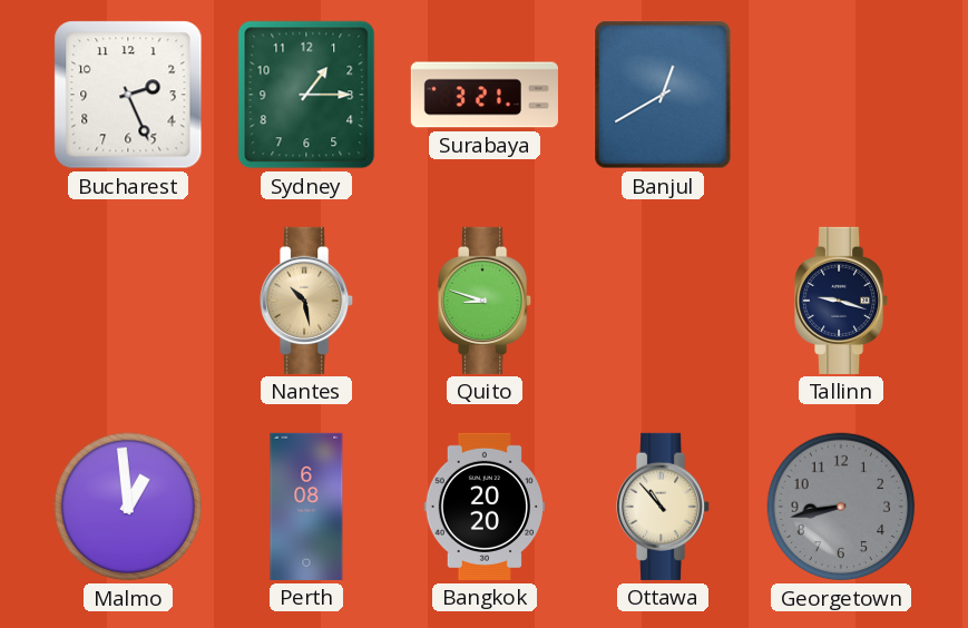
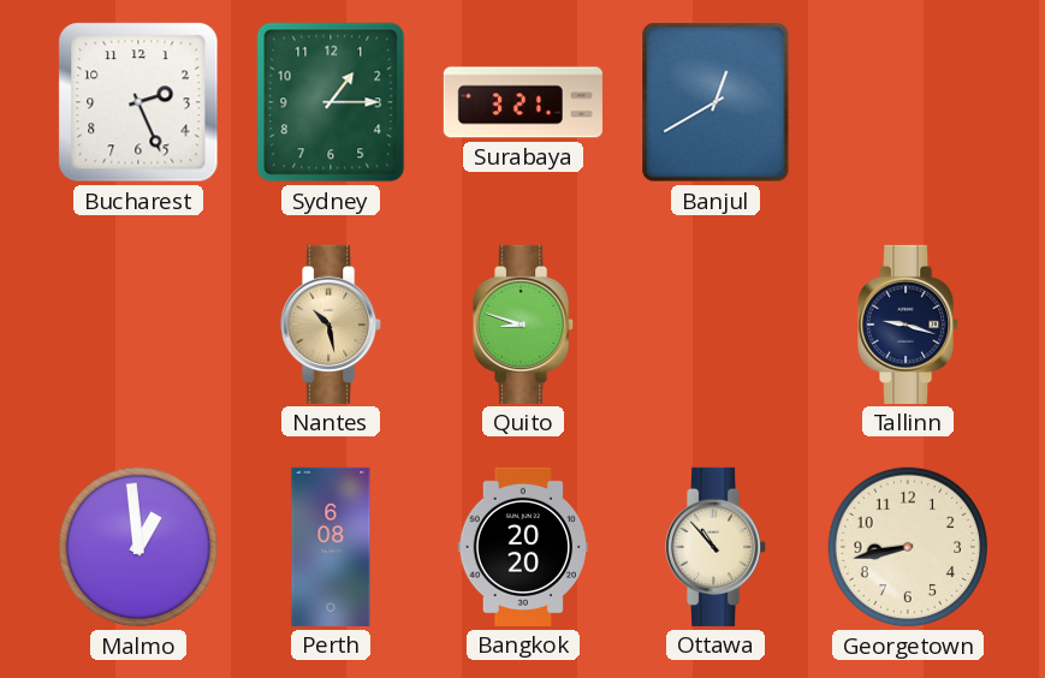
Georgetown dial: grey -> cream (908, 547)
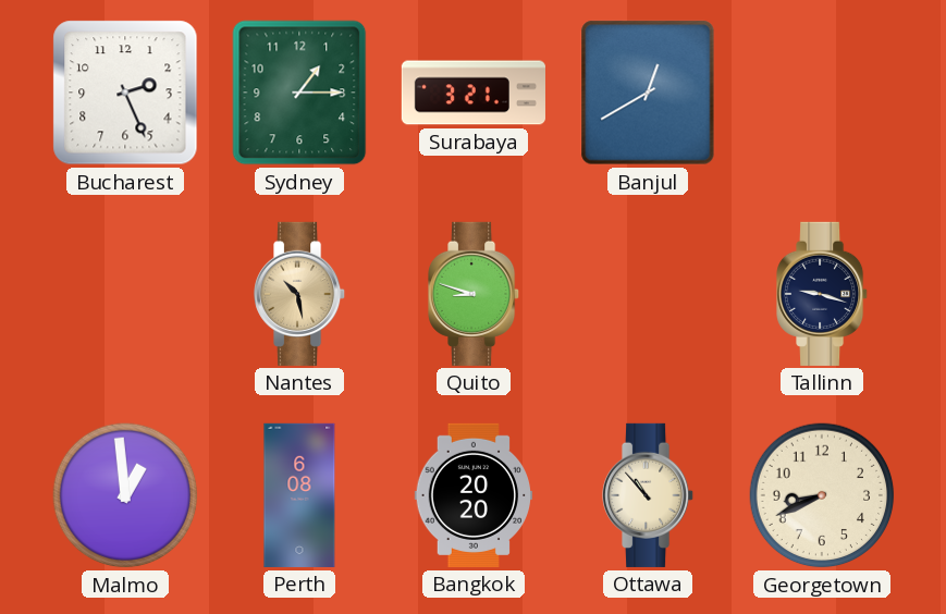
Georgetown: 8:43 -> 8:41 (822, 495)
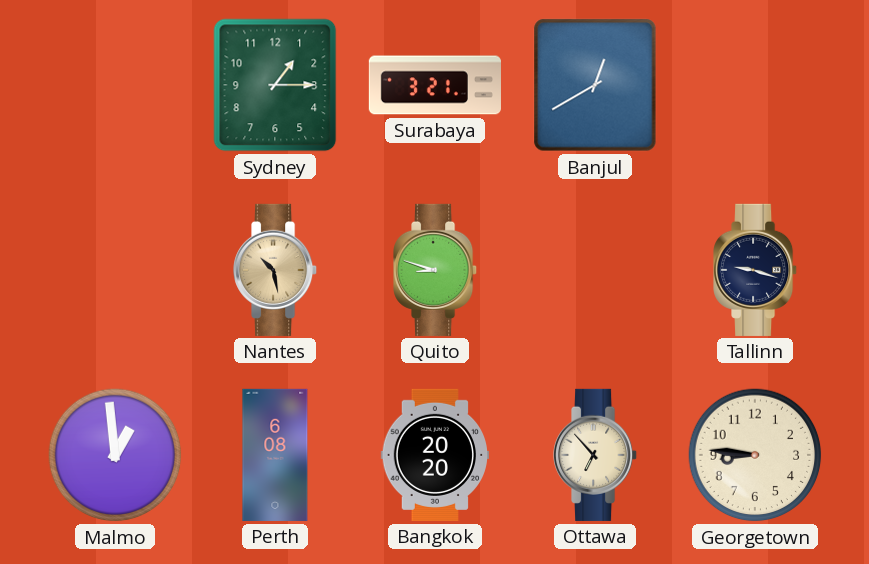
Bucharest: 2:26 -> none (125, 93)
Ottawa: 10:53 -> 6:53 (596, 455)
Georgetown: 8:41 -> 8:46 (755, 455)
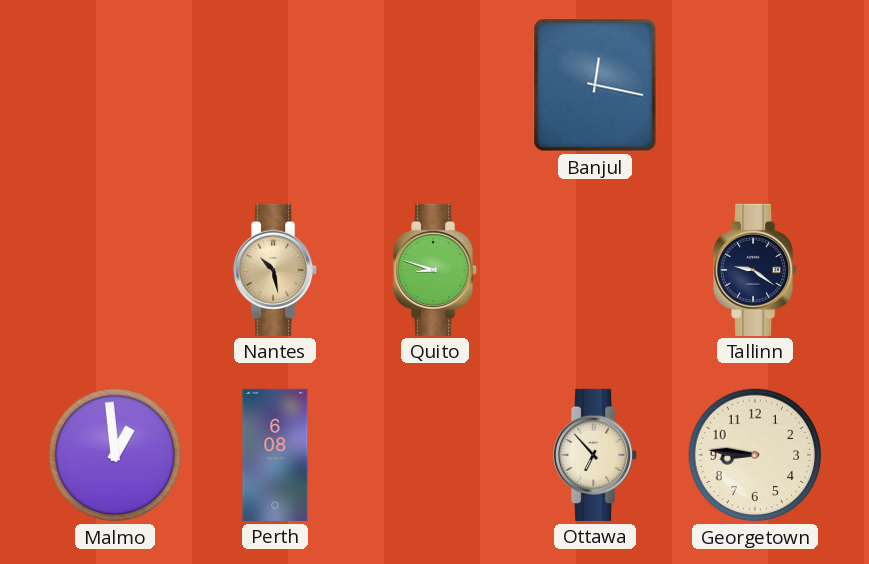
Sydney: 1:15 -> none (275, 85)
Surabaya: 3:21 -> none (435, 85)
Banjul: 12:40 -> 12:17 (595, 85)
Tallinn: 9:18 -> 9:21 (756, 270)
Bangkok: 20:20 -> none (435, 455)
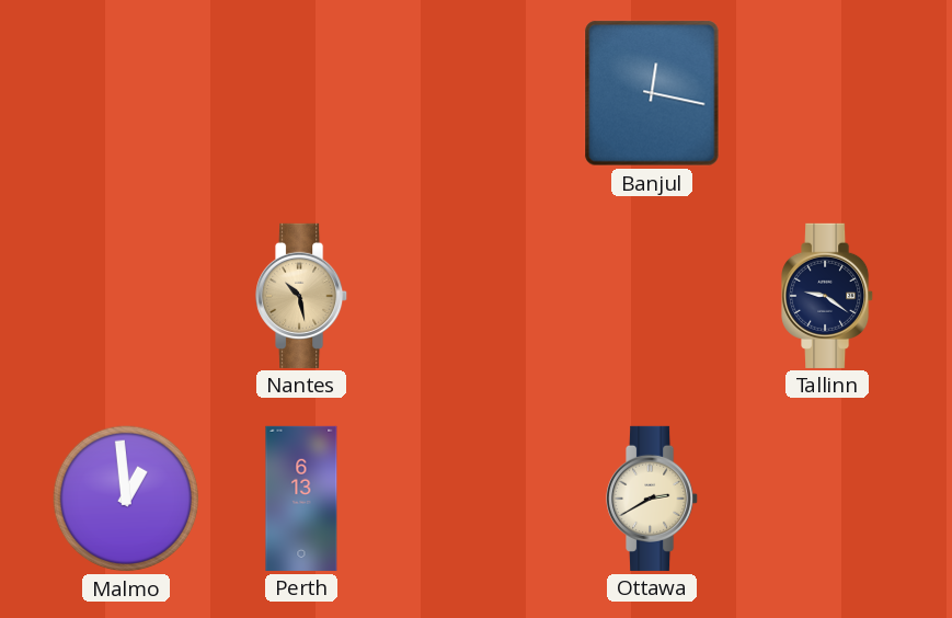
Quito: 8:48 -> none (436, 270)
Perth: 6:08 -> 6:13 (301, 499)
Ottawa: 6:53 -> 2:40 (653, 499)
Georgetown: 8:46 -> none (755, 455)
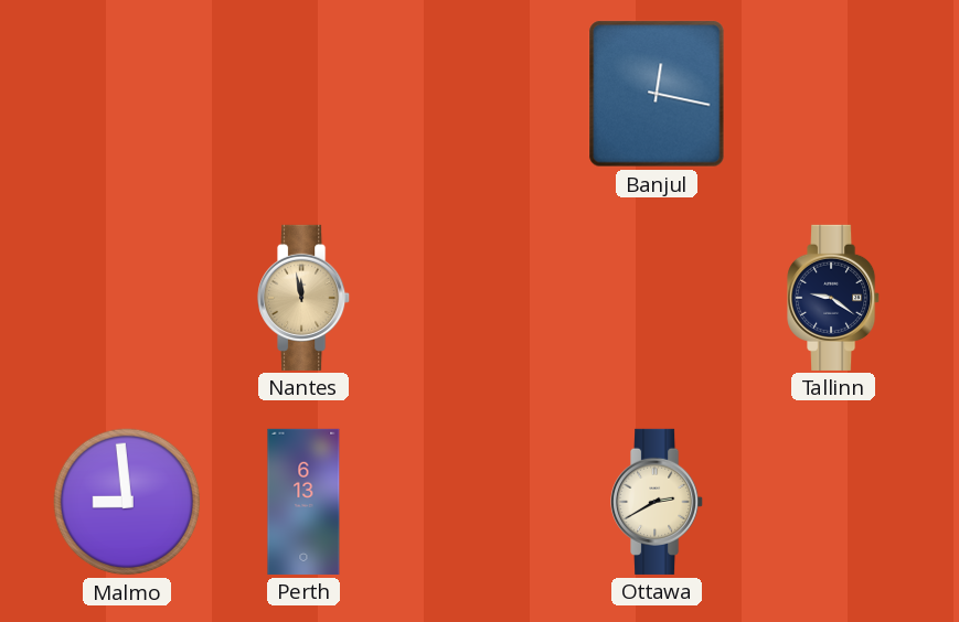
Nantes: 10:28 -> 11:58 (305, 298)
Malmo: 12:59 -> 8:59 (127, 502)
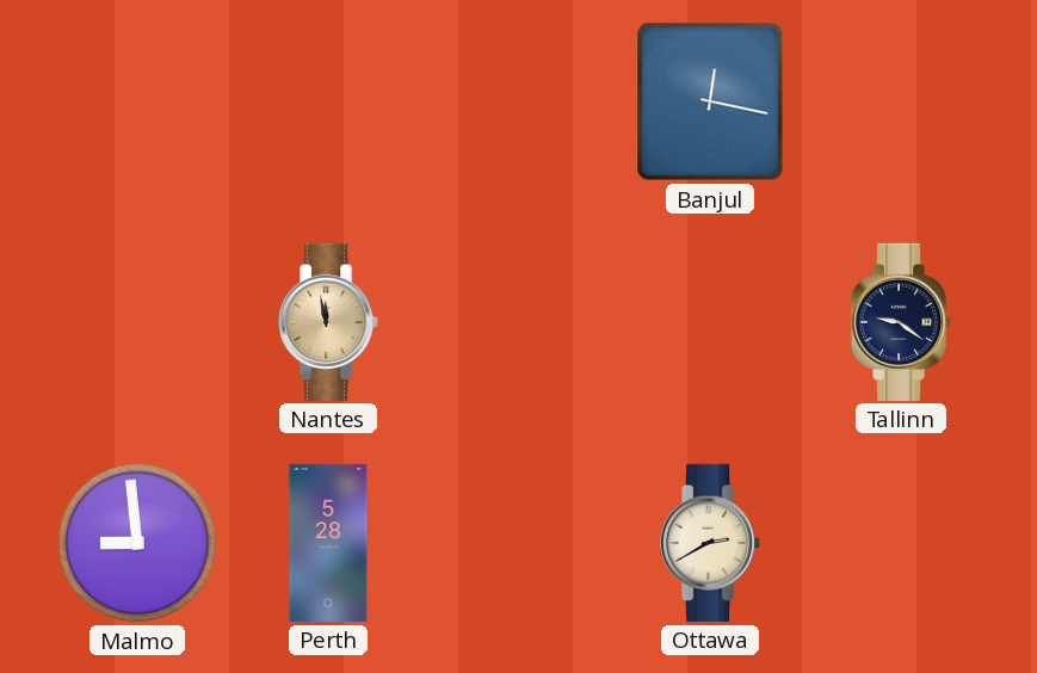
Perth: 6:13 -> 5:28 (328, 543)
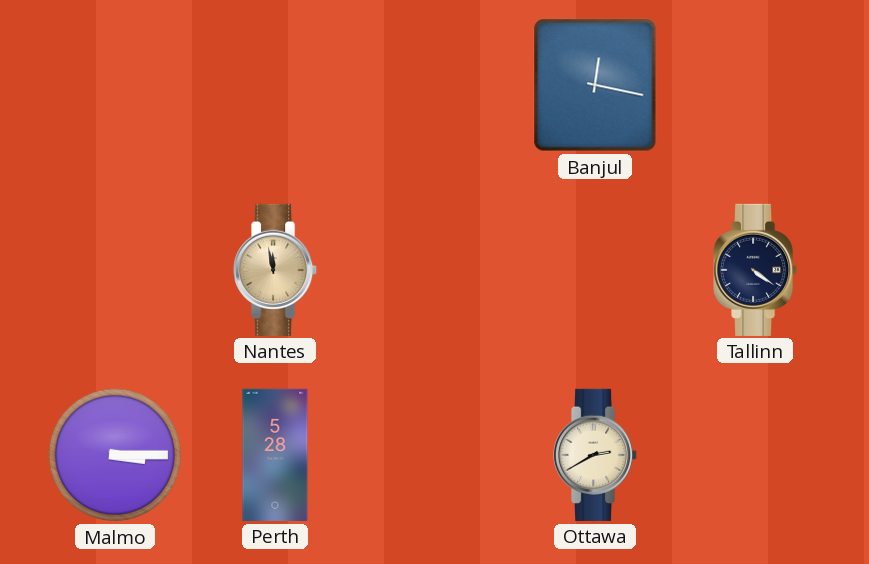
Tallinn: 9:21 -> 4:21 (756, 270)
Malmo: 8:59 -> 3:15 (115, 455)
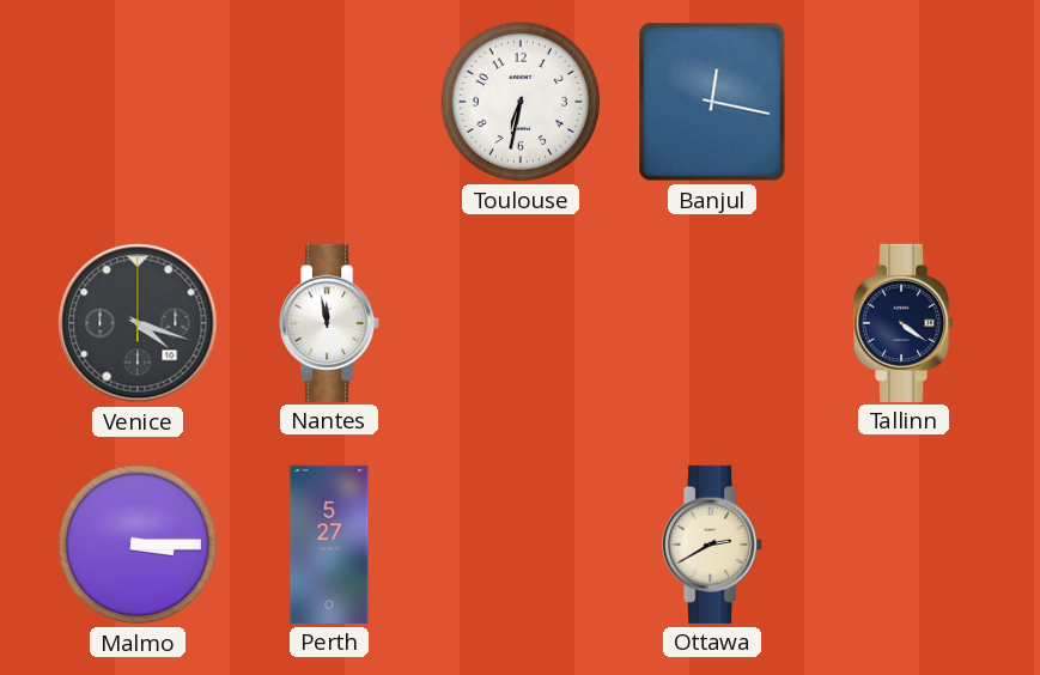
Toulouse: none -> 6:32 (521, 102)
Venice: none -> 4:18 (138, 323)
Nantes dial: champagne -> white (330, 323)
Perth: 5:28 -> 5:27 (329, 545)
